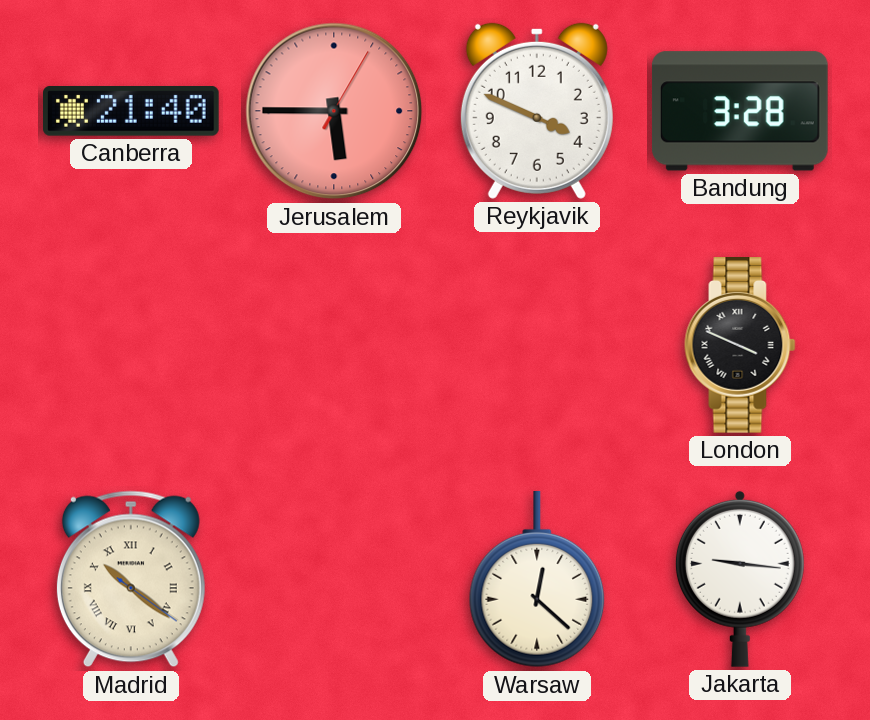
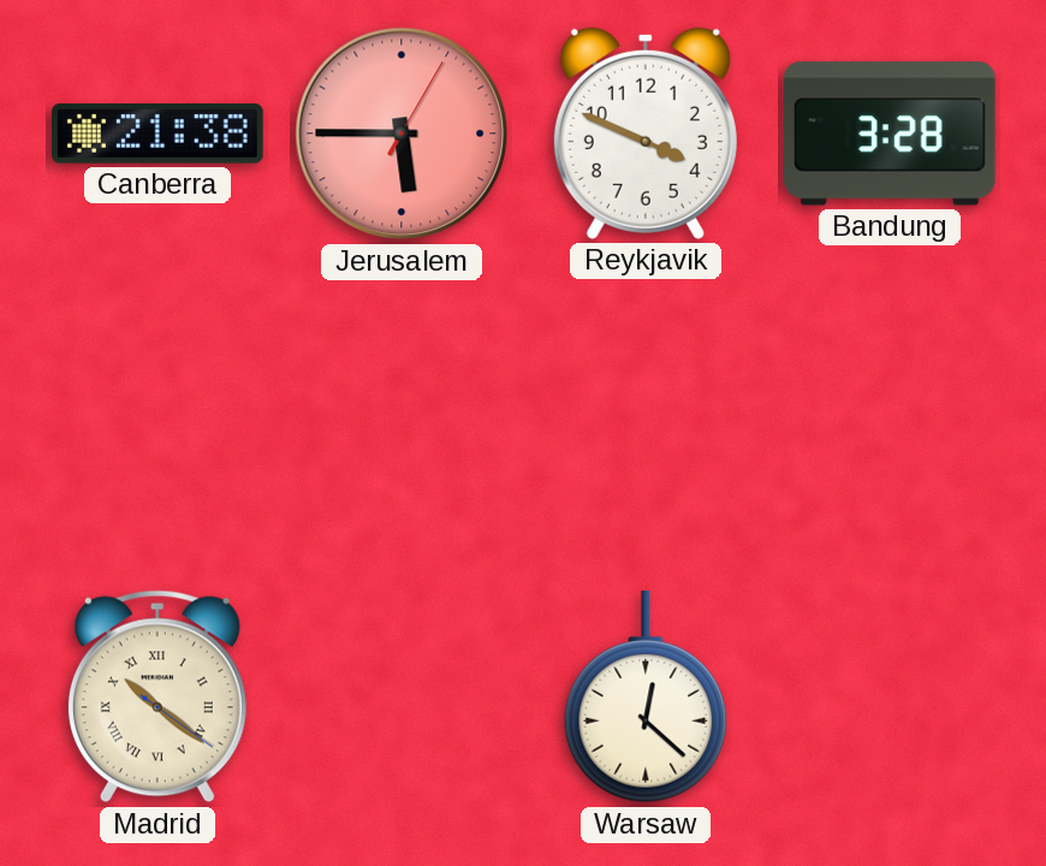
Canberra: 21:40 -> 21:38 (159, 135)
London: 3:49 -> none (740, 346)
Jakarta: 9:16 -> none (740, 579)
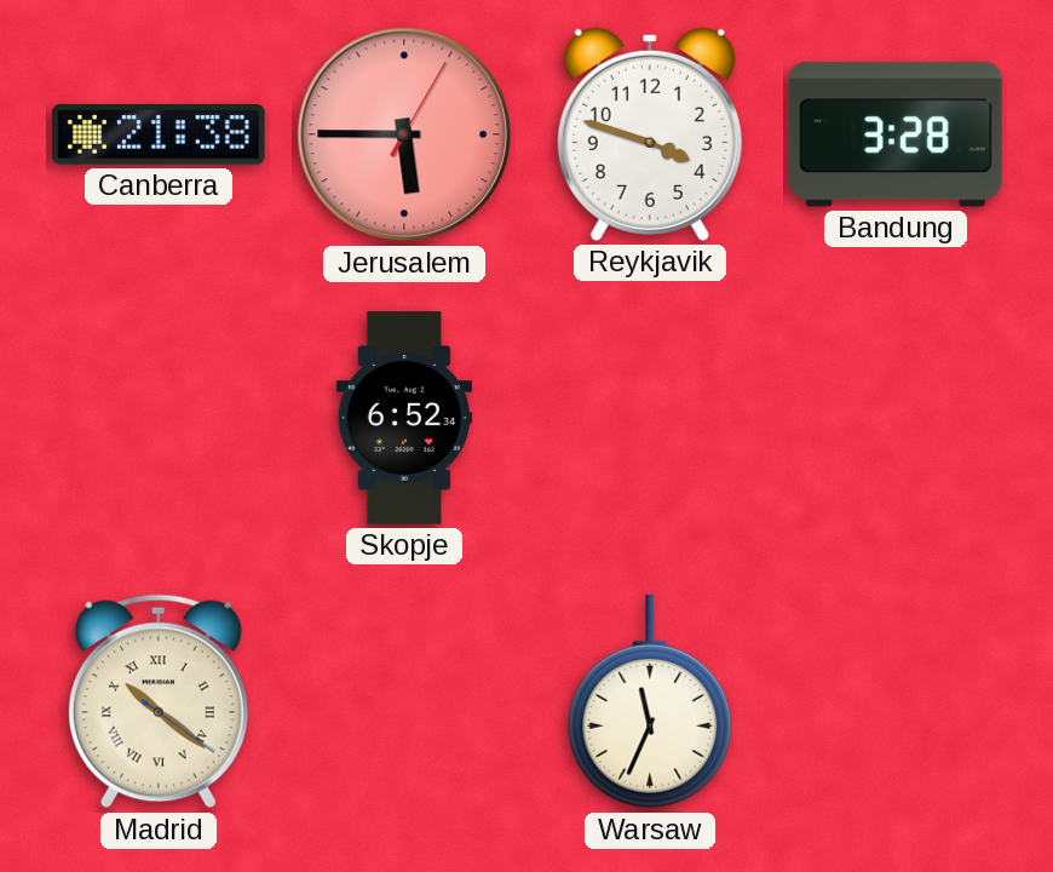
Reykjavik: 3:49 -> 3:48 (650, 134)
Skopje: none -> 6:52 (404, 418)
Warsaw: 12:22 -> 11:34 (650, 702)
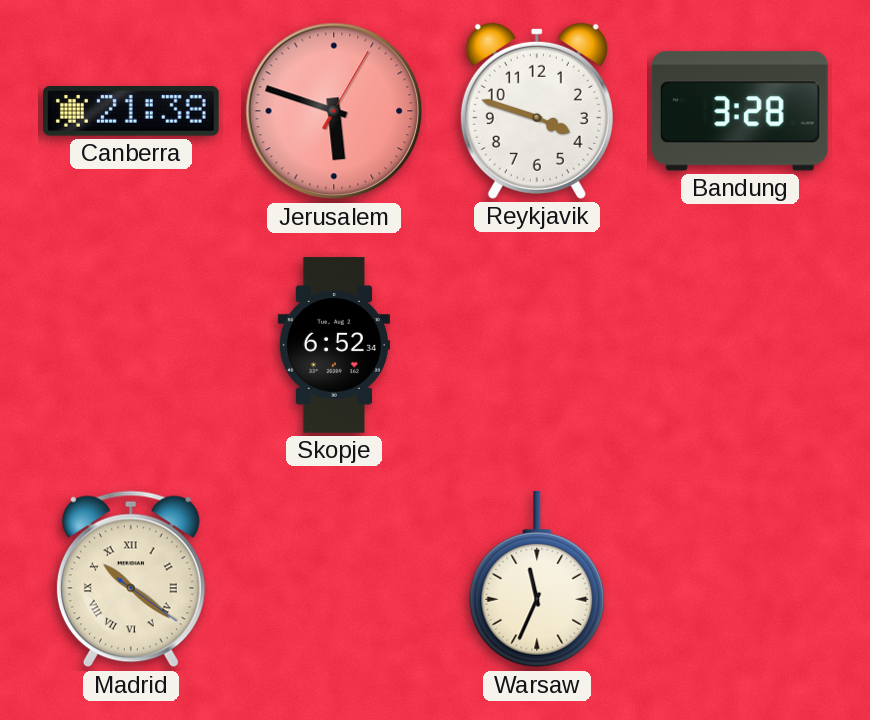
Jerusalem: 5:45 -> 5:48 (334, 111)
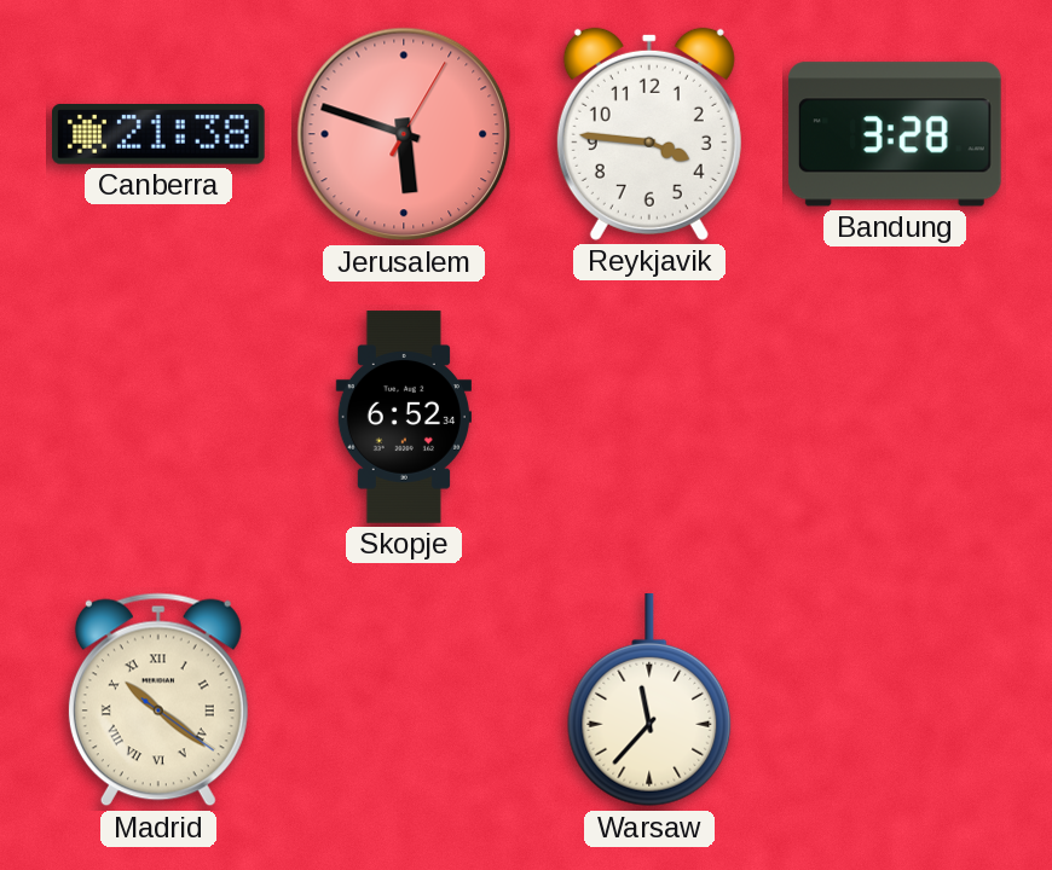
Reykjavik: 3:48 -> 3:46 (649, 134)
Warsaw: 11:34 -> 11:37 (649, 701)
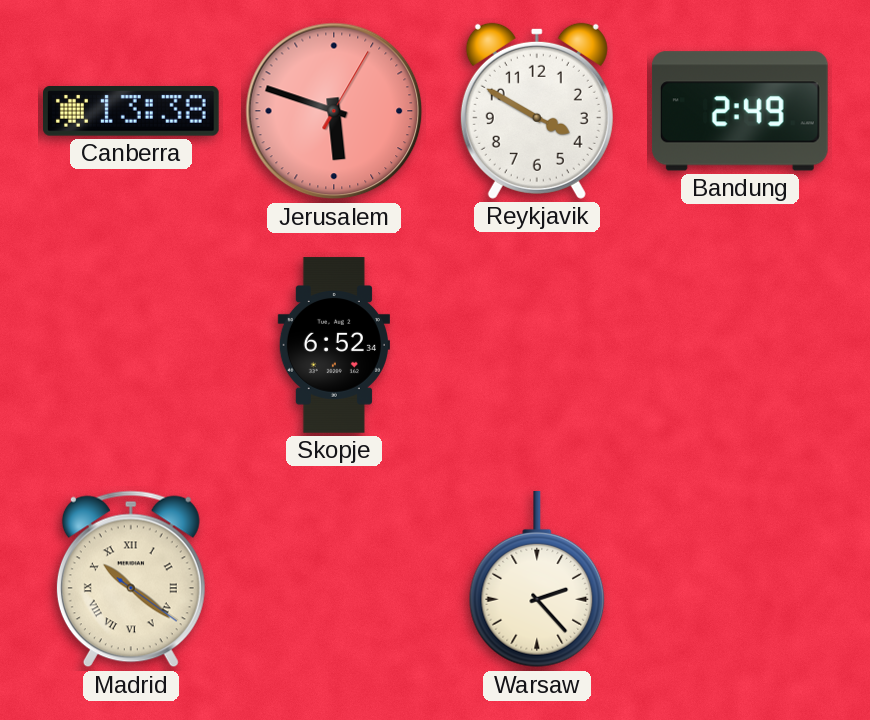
Canberra: 21:38 -> 13:38 (132, 112)
Reykjavik: 3:46 -> 3:50 (537, 111)
Bandung: 3:28 -> 2:49 (740, 111)
Warsaw: 11:37 -> 2:23 (537, 580)
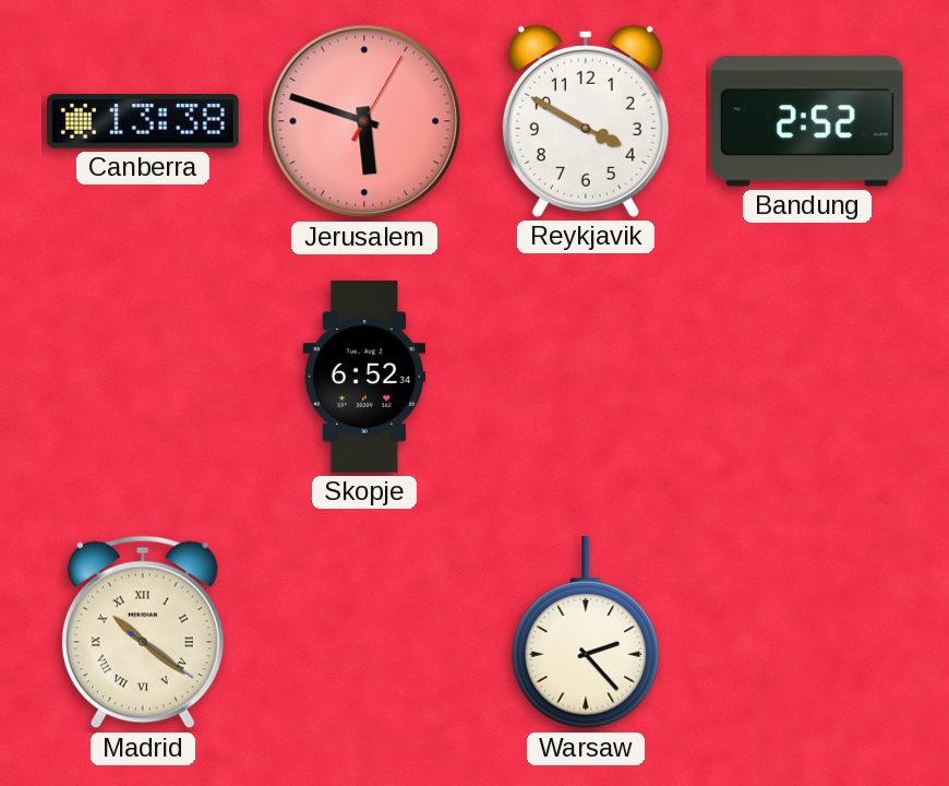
Bandung: 2:49 -> 2:52 (807, 121)
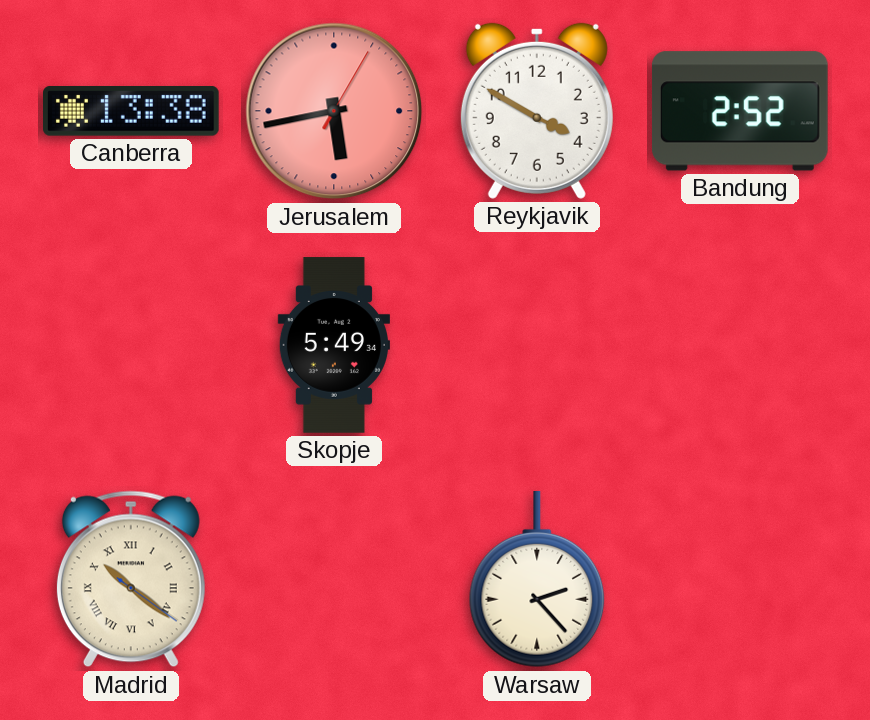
Jerusalem: 5:48 -> 5:43 (334, 111)
Skopje: 6:52 -> 5:49 (334, 345)
